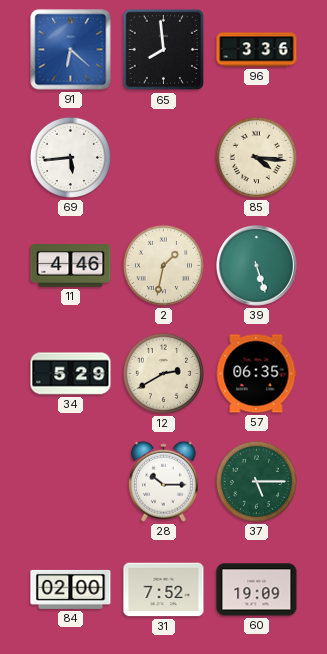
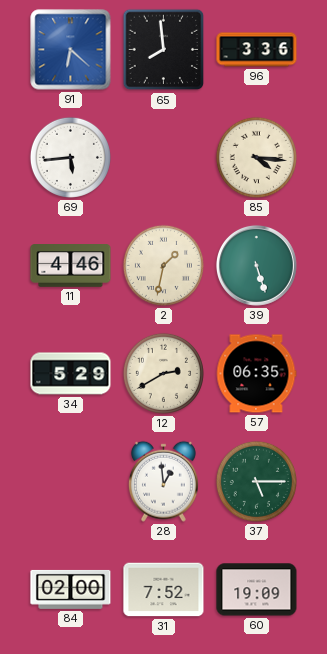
28: 10:15 -> 12:59 (163, 481)
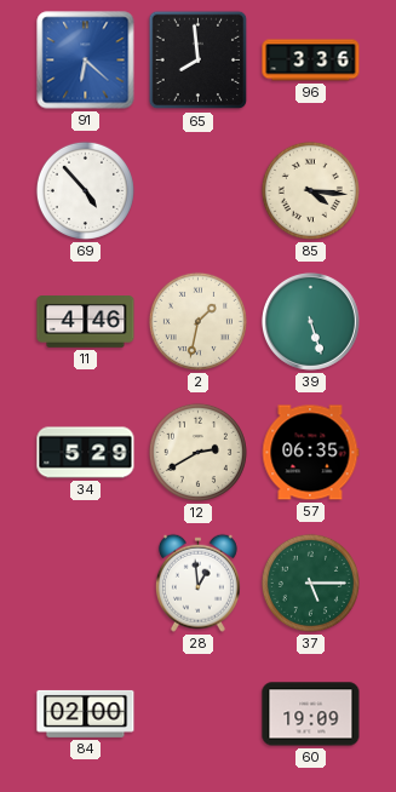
69: 5:44 -> 4:53 (85, 190)
31: 7:52 -> none (164, 590)
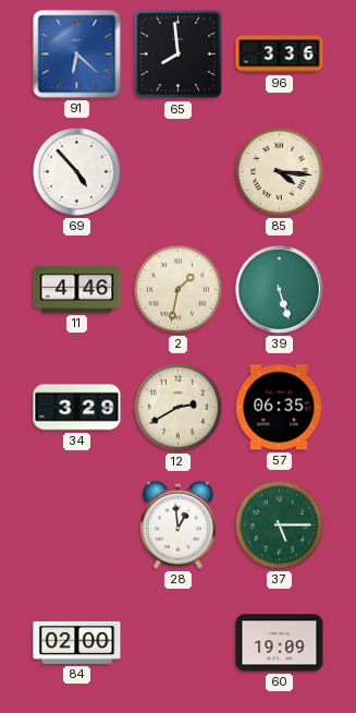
34: 5:29 -> 3:29 (77, 408)
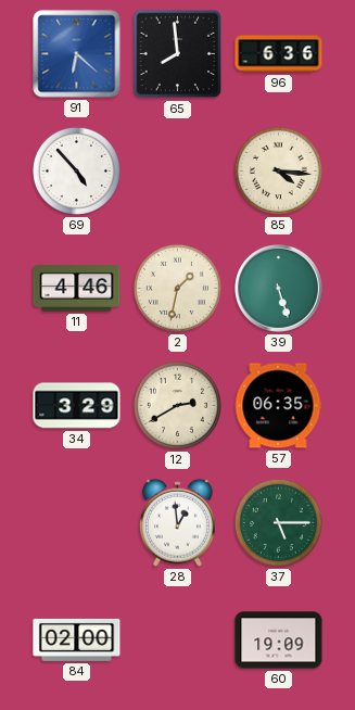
96: 3:36 -> 6:36 (279, 54)
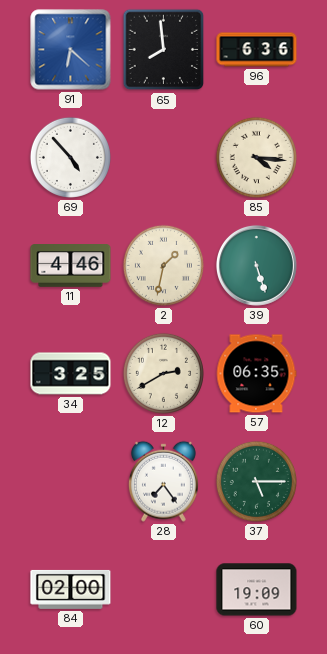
34: 3:29 -> 3:25 (71, 374)
28: 12:59 -> 7:24 (163, 481)
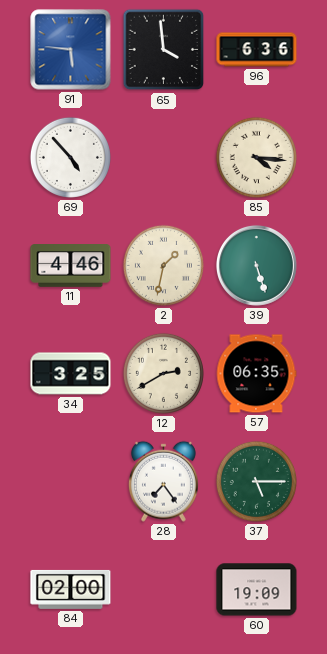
91: 6:22 -> 5:46 (71, 50)
65: 7:59 -> 3:59 (164, 50)
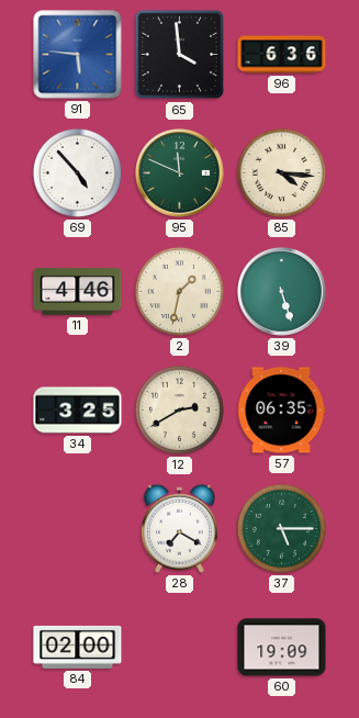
95: none -> 11:49 (179, 172)
28: 7:24 -> 7:20 (179, 528)
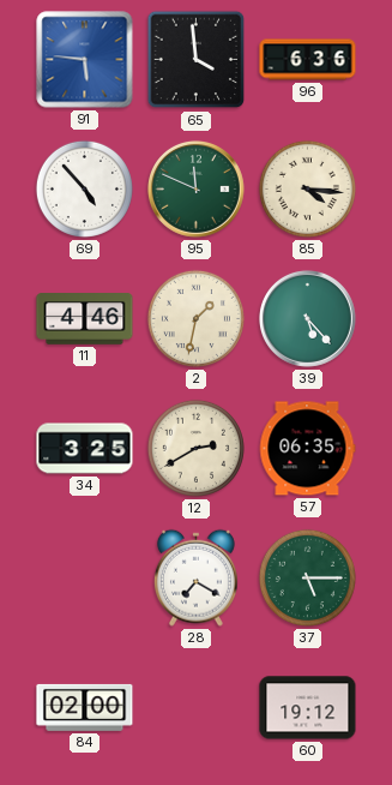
39: 5:27 -> 5:23 (307, 318)
60: 19:09 -> 19:12 (308, 708)
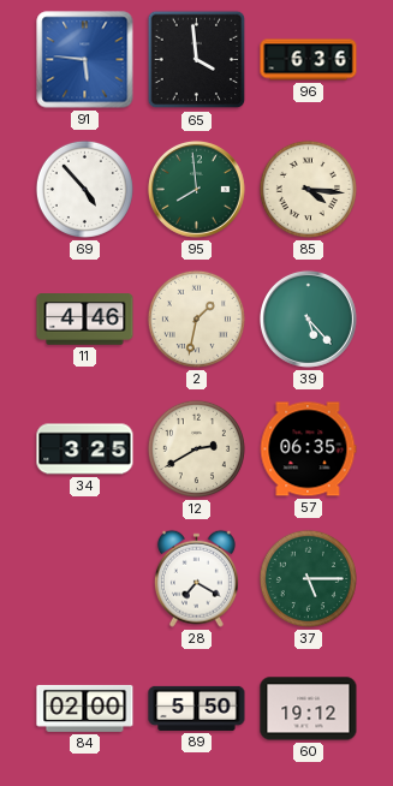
95: 11:49 -> 7:59 (196, 189)
89: none -> 5:50 (197, 708)
